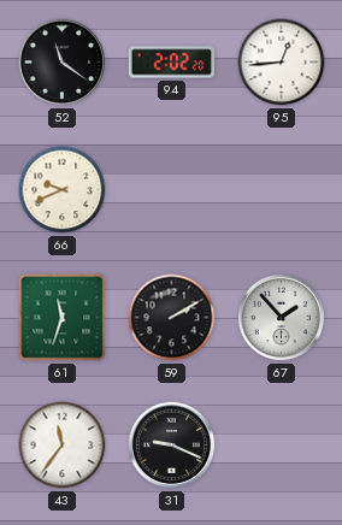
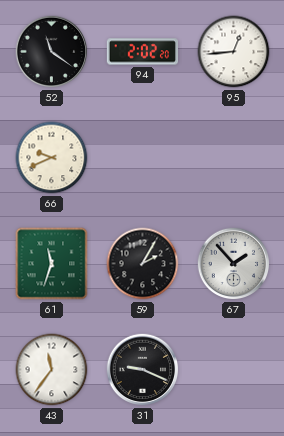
59: 2:10 -> 2:05 (143, 264)
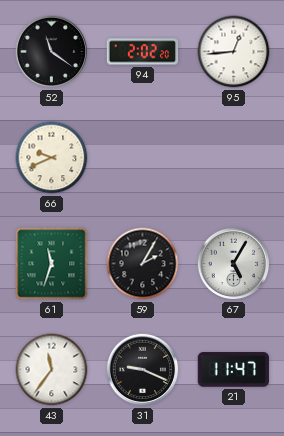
67: 1:53 -> 5:05 (234, 264)
21: none -> 11:47 (233, 370)
